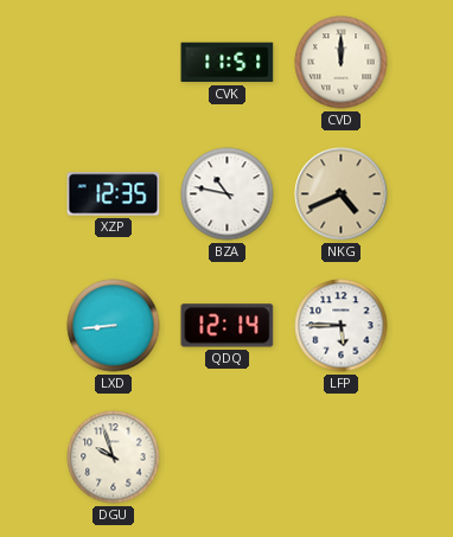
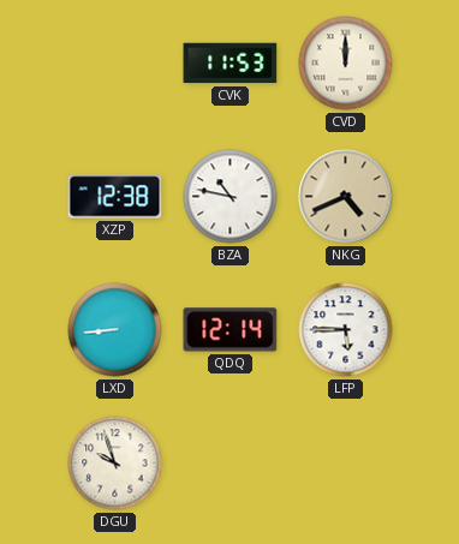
CVK: 11:51 -> 11:53 (231, 64)
XZP: 12:35 -> 12:38 (115, 197)
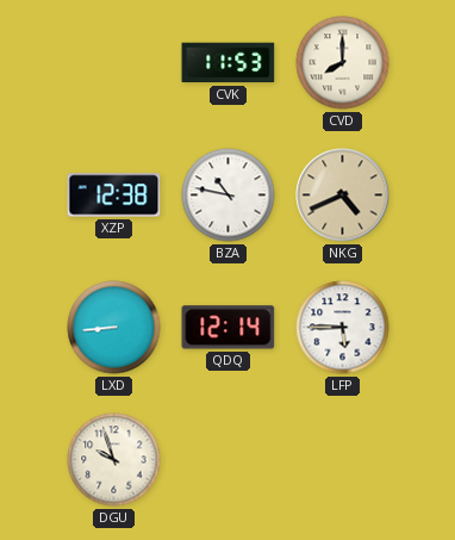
CVD: 12:00 -> 8:00 (343, 63)
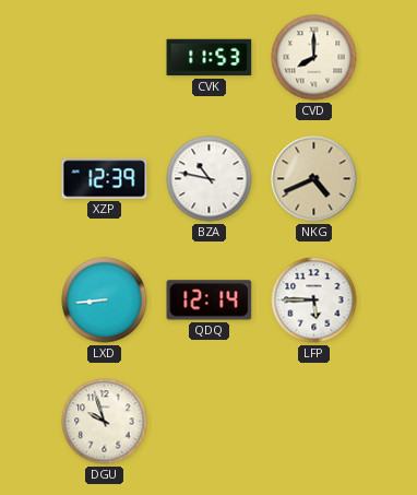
XZP: 12:38 -> 12:39 (105, 179)
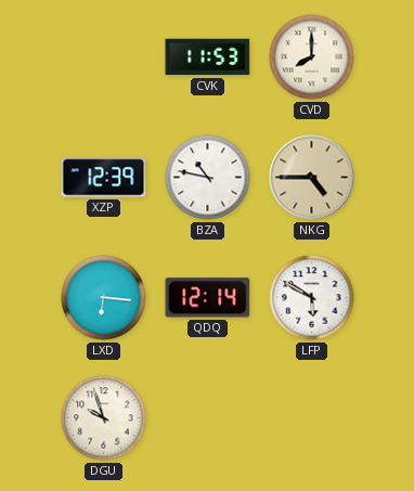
NKG: 4:41 -> 4:45 (312, 178)
LXD: 8:44 -> 6:16 (104, 298)
LFP: 5:45 -> 5:50 (312, 298)
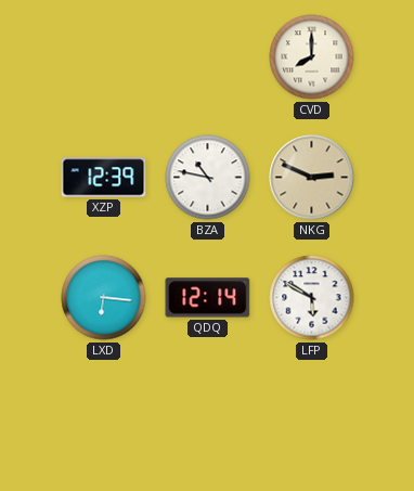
CVK: 11:53 -> none (208, 57)
NKG: 4:45 -> 2:49 (312, 178)
DGU: 9:57 -> none (104, 418)
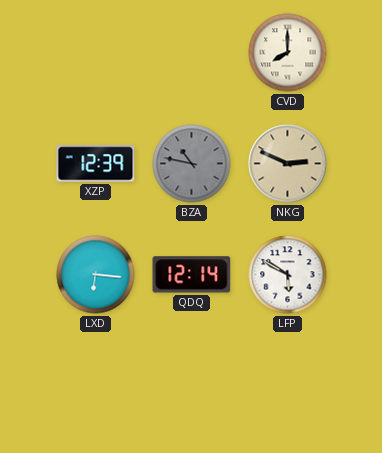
BZA dial: white -> grey (192, 164)
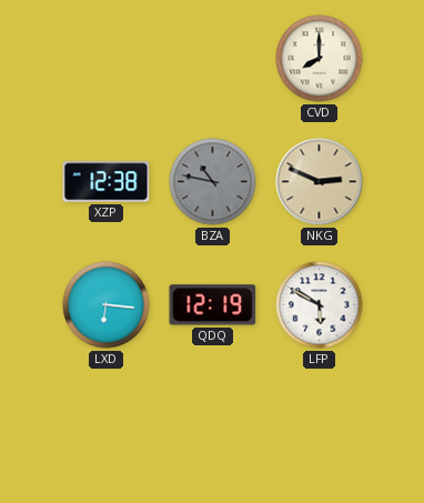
XZP: 12:39 -> 12:38 (107, 182)
QDQ: 12:14 -> 12:19 (213, 305)
